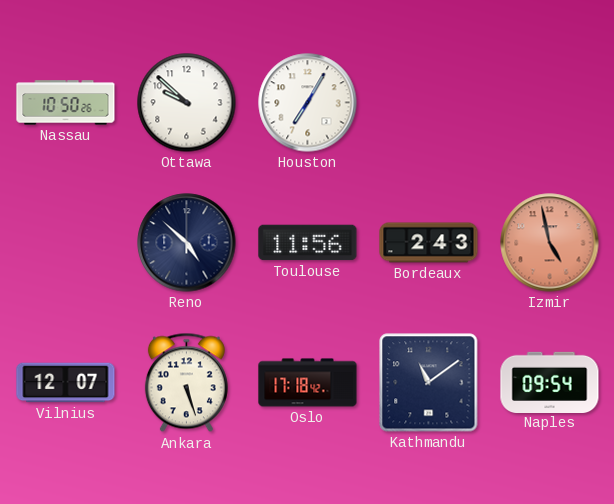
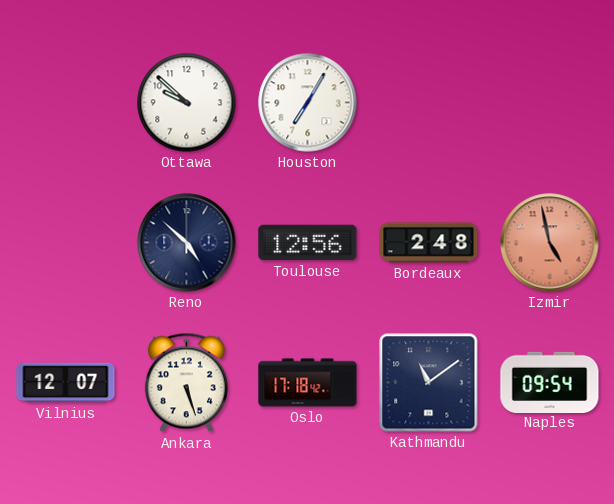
Nassau: 10:50 -> none (66, 103)
Toulouse: 11:56 -> 12:56 (308, 243)
Bordeaux: 2:43 -> 2:48 (429, 243)
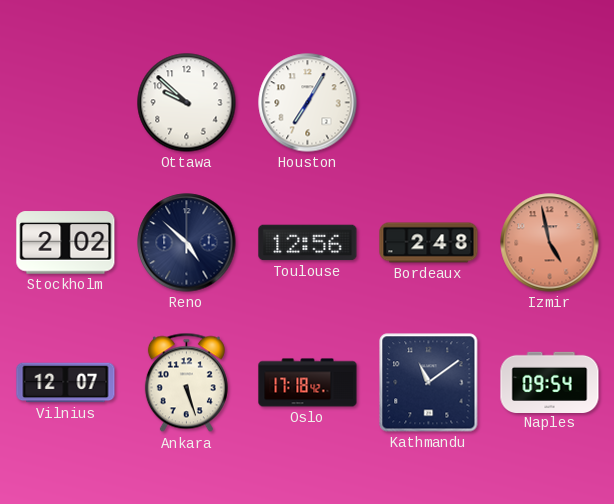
Stockholm: none -> 2:02 (66, 243)
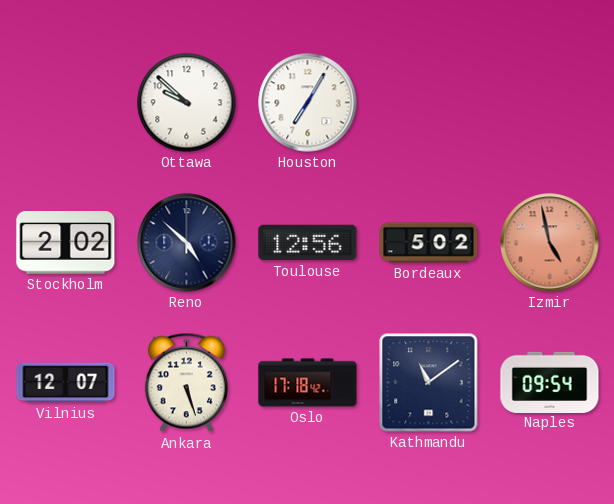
Bordeaux: 2:48 -> 5:02 (429, 243)
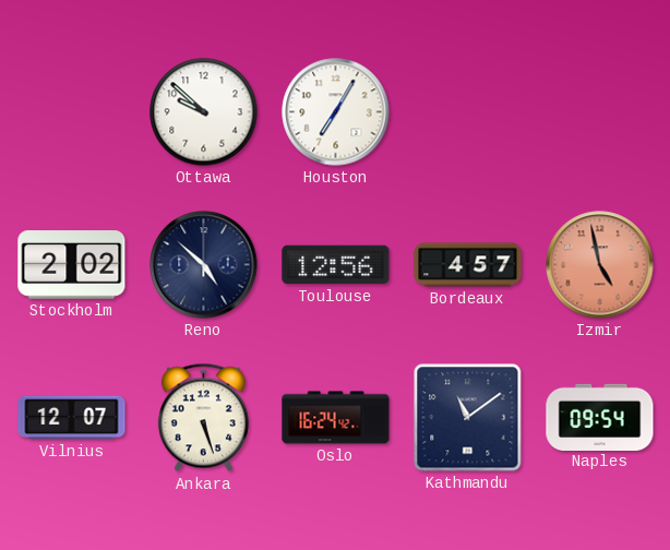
Bordeaux: 5:02 -> 4:57 (468, 265)
Oslo: 17:18 -> 16:24 (336, 418)
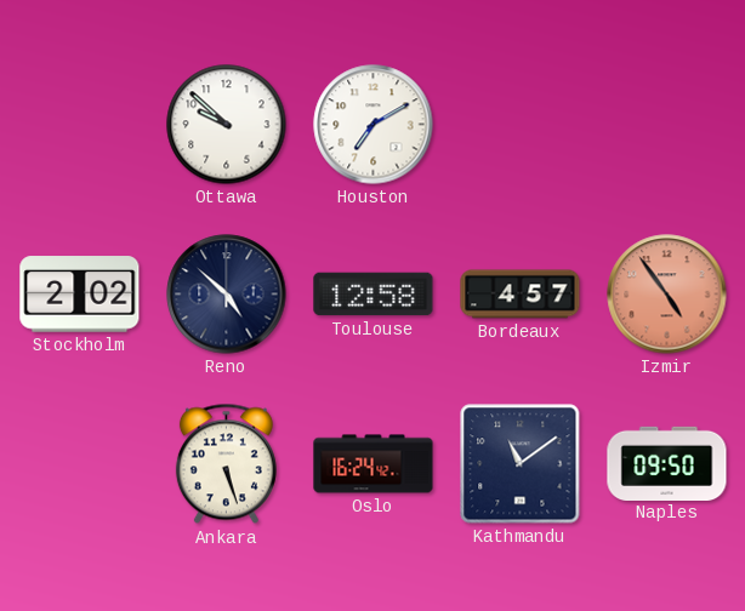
Houston: 7:05 -> 7:10 (374, 125)
Toulouse: 12:56 -> 12:58 (374, 295)
Izmir: 4:58 -> 4:54 (667, 295)
Vilnius: 12:07 -> none (72, 418)
Naples: 09:54 -> 09:50 (667, 463)
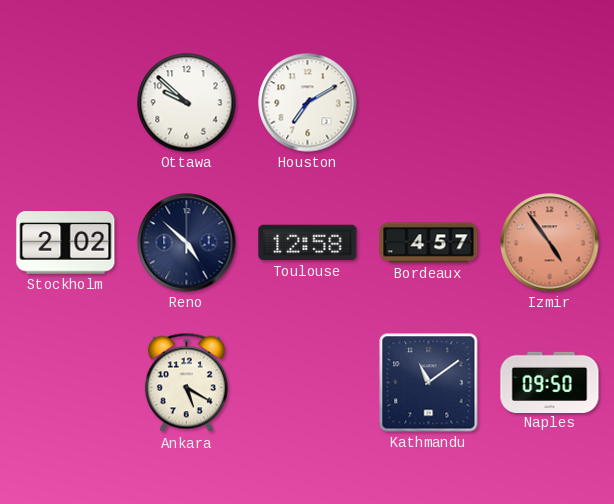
Ankara: 5:27 -> 5:20 (186, 383)
Oslo: 16:24 -> none (374, 464)
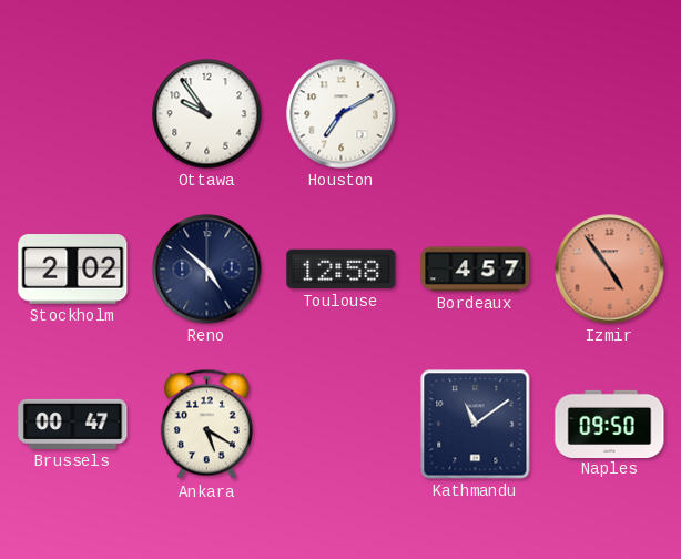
Ottawa: 9:52 -> 9:54 (207, 114)
Brussels: none -> 00:47 (73, 424)
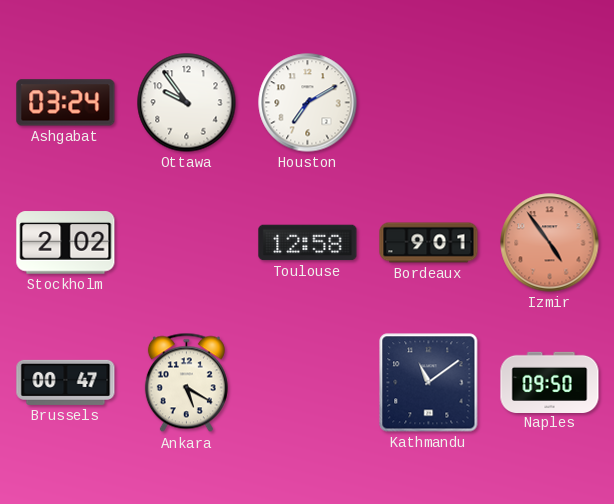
Ashgabat: none -> 03:24 (66, 103)
Reno: 4:52 -> none (207, 270)
Bordeaux: 4:57 -> 9:01 (429, 243)
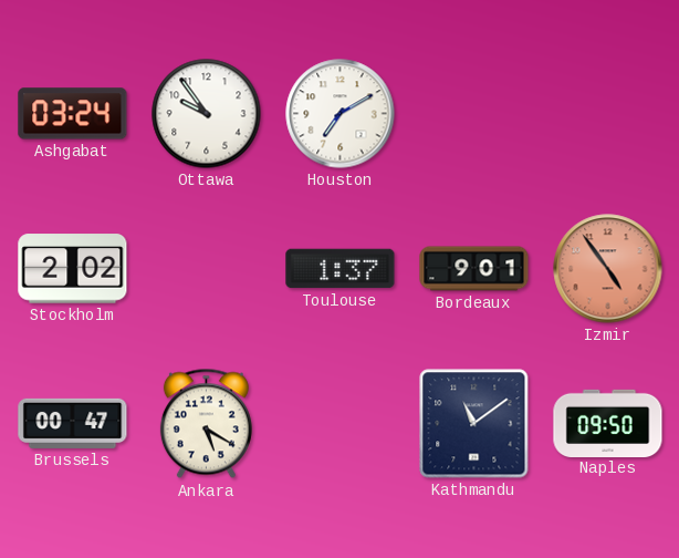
Toulouse: 12:58 -> 1:37 (341, 269)
